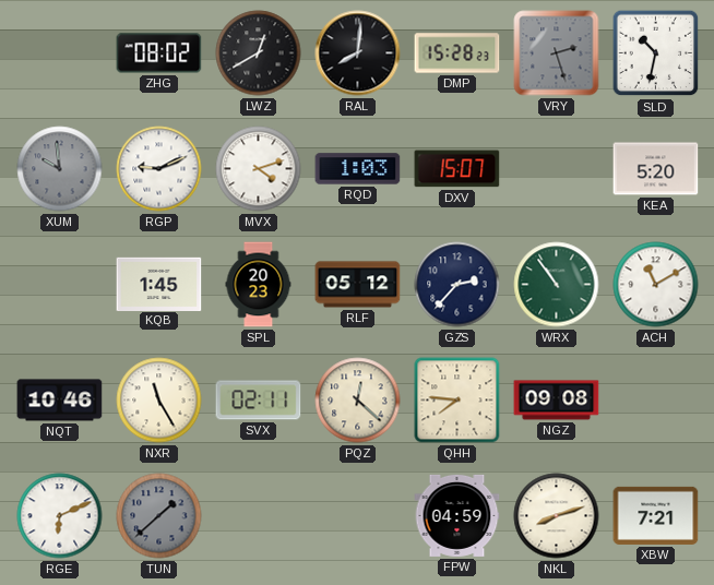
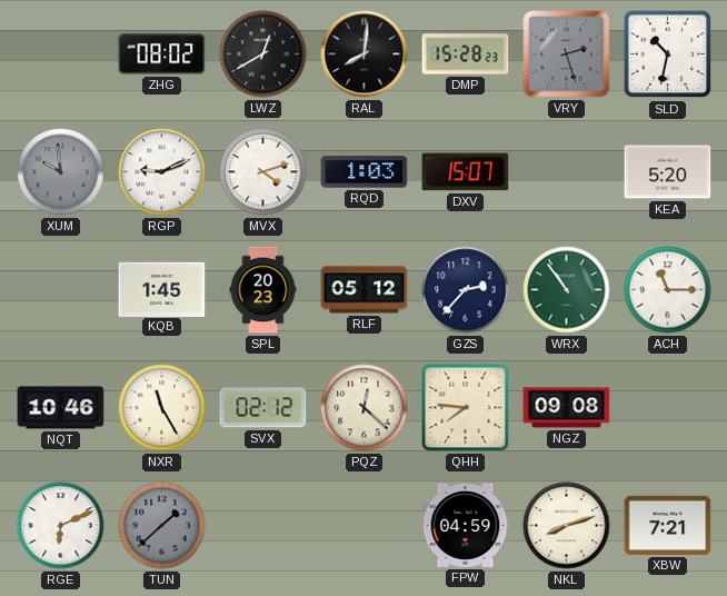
ACH: 11:10 -> 11:15 (668, 290)
SVX: 02:11 -> 02:12 (263, 408)
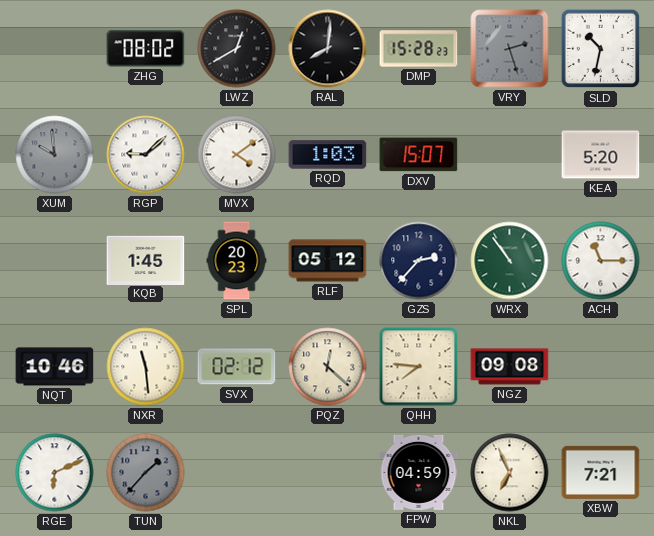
RGP: 9:11 -> 9:08 (146, 155)
MVX: 4:12 -> 4:09 (237, 155)
NXR: 11:25 -> 11:29 (146, 367)
TUN: 1:38 -> 1:37 (146, 473)
NKL: 8:12 -> 6:56 (510, 473)
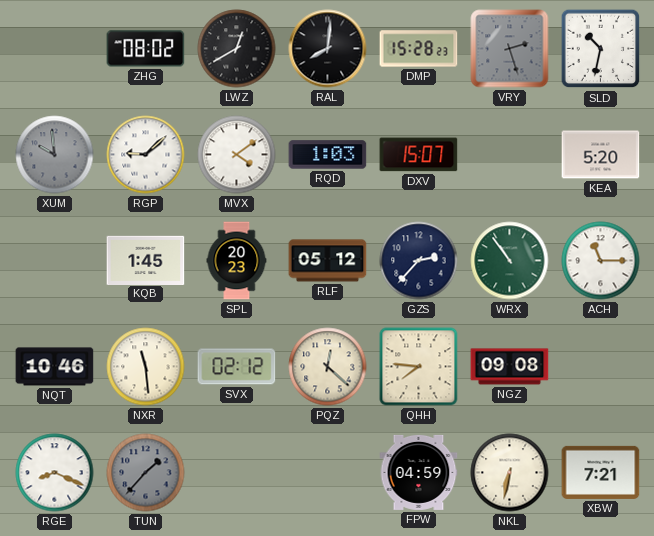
RGE: 6:11 -> 8:19 (55, 473)
NKL: 6:56 -> 6:32 (510, 473)
